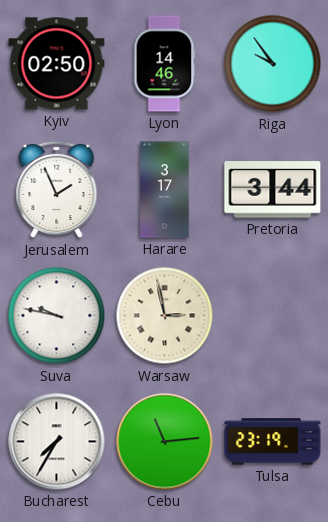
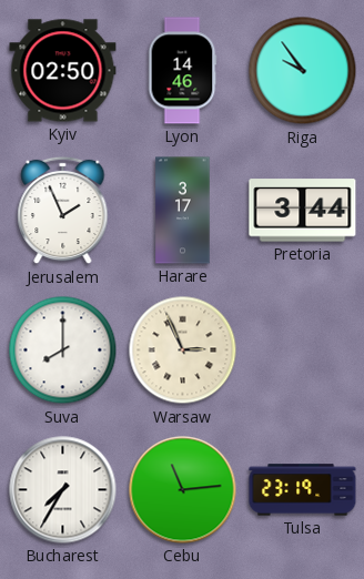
Suva: 9:47 -> 8:00 (63, 351)
Warsaw: 2:58 -> 2:56 (183, 351)
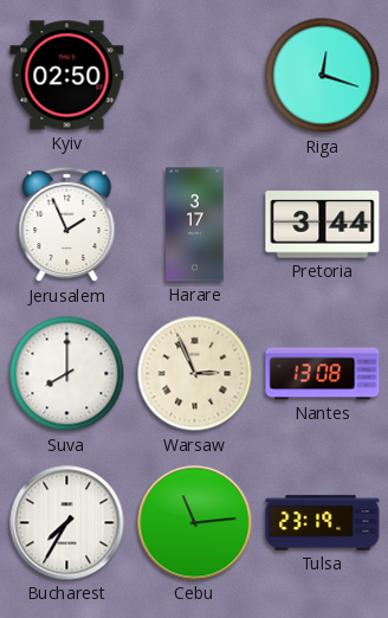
Lyon: 14:46 -> none (182, 71)
Riga: 9:54 -> 12:18 (323, 76)
Nantes: none -> 13:08 (323, 374)
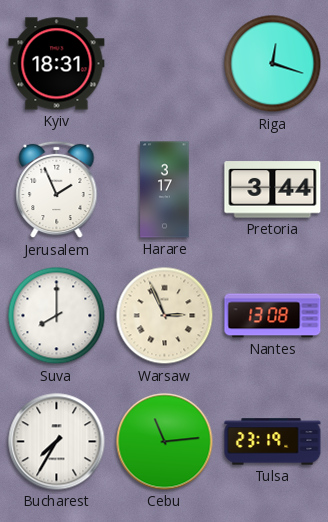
Kyiv: 02:50 -> 18:31 (57, 64)
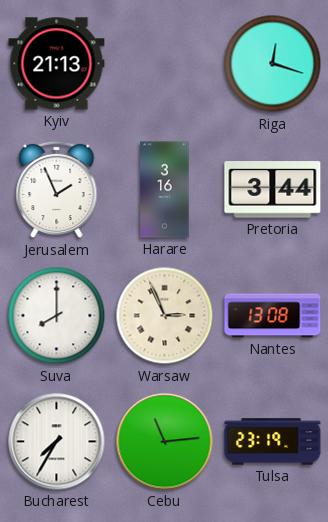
Kyiv: 18:31 -> 21:13 (57, 64)
Harare: 3:17 -> 3:16 (165, 190)
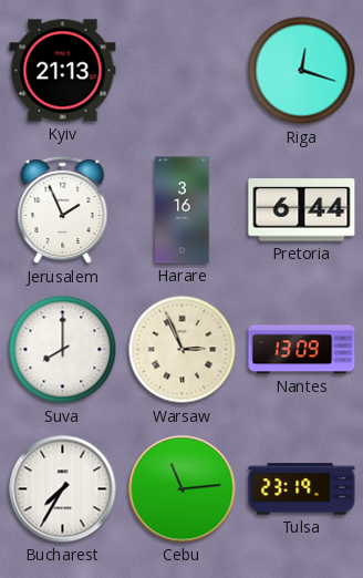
Pretoria: 3:44 -> 6:44 (302, 210)
Nantes: 13:08 -> 13:09 (302, 350)
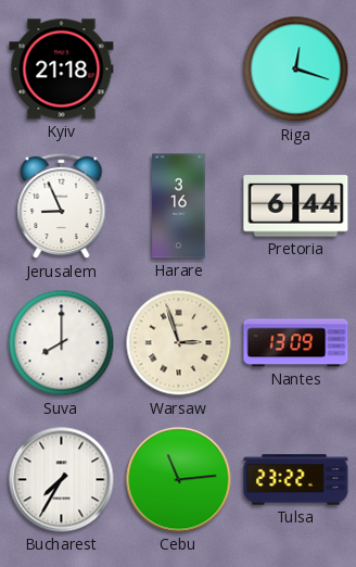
Kyiv: 21:13 -> 21:18 (62, 70)
Jerusalem: 1:56 -> 8:56 (62, 206)
Warsaw: 2:56 -> 2:57 (179, 343)
Tulsa: 23:19 -> 23:22 (296, 480)
